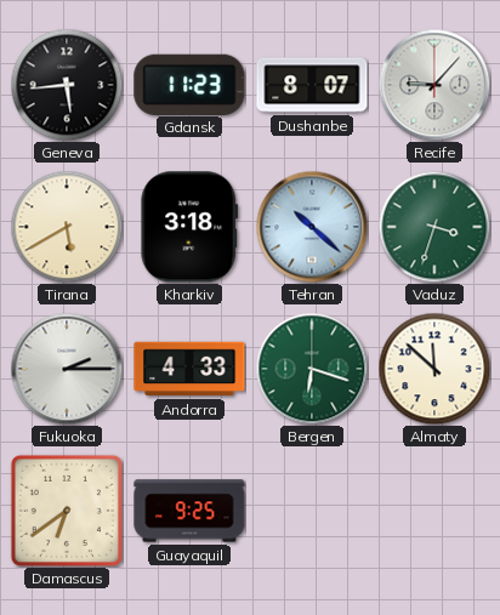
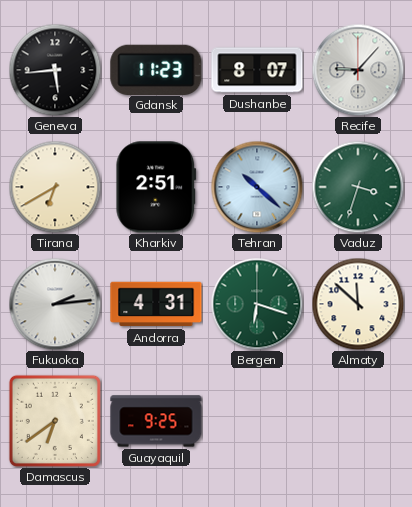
Tirana: 5:40 -> 6:40 (55, 187)
Kharkiv: 3:18 -> 2:51 (156, 187)
Fukuoka: 2:15 -> 2:14 (55, 304)
Andorra: 4:33 -> 4:31 (156, 304)
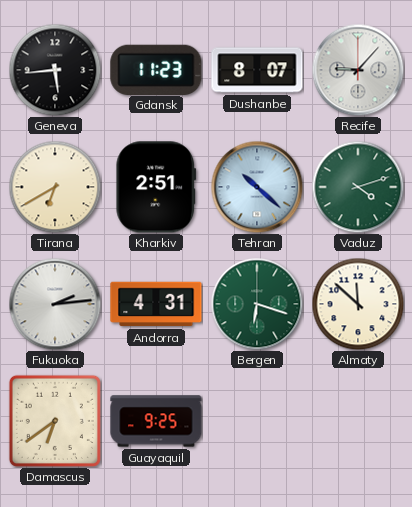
Vaduz: 3:33 -> 4:12 (358, 187)
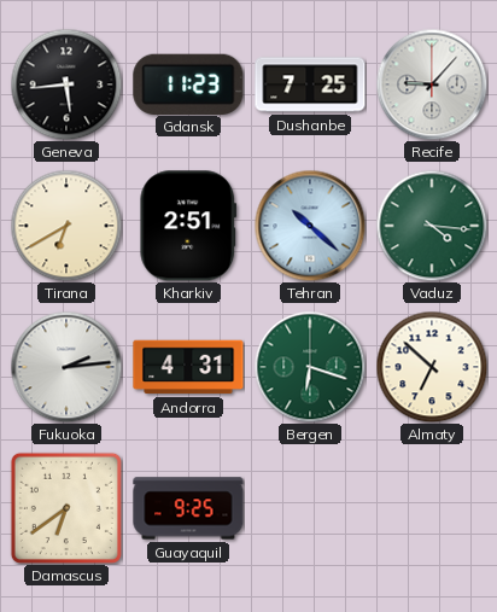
Dushanbe: 8:07 -> 7:25 (310, 84)
Vaduz: 4:12 -> 4:16 (432, 226)
Almaty: 11:52 -> 6:52 (432, 367)
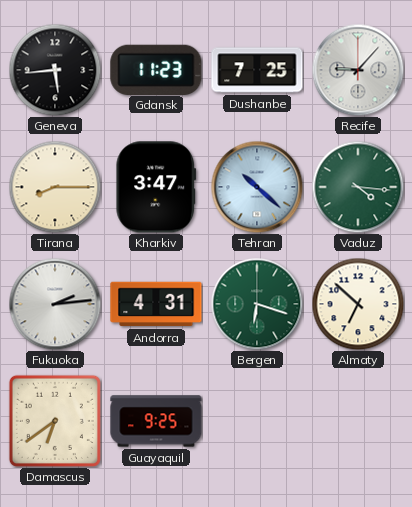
Tirana: 6:40 -> 8:15 (55, 187)
Kharkiv: 2:51 -> 3:47 (156, 187)
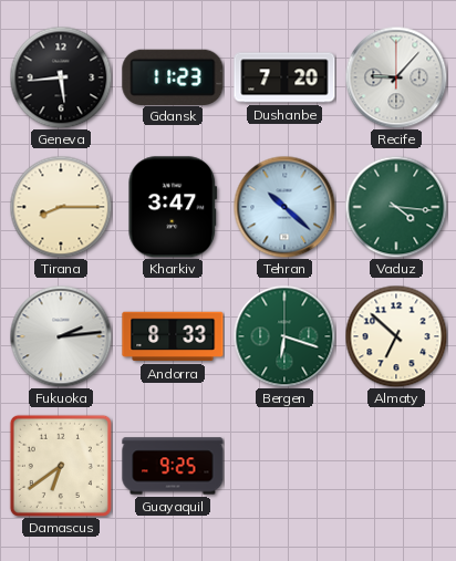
Dushanbe: 7:25 -> 7:20 (284, 77)
Andorra: 4:31 -> 8:33 (173, 336)
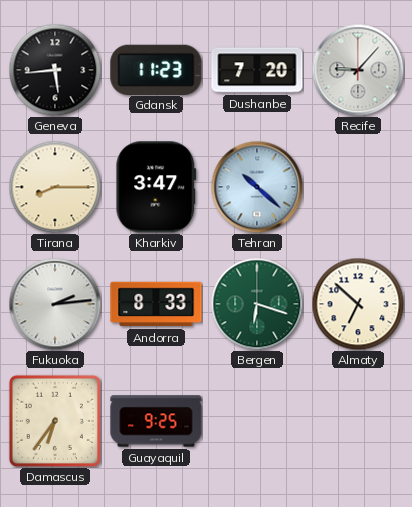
Vaduz: 4:16 -> none (396, 207)
Damascus: 6:39 -> 6:36 (55, 421)
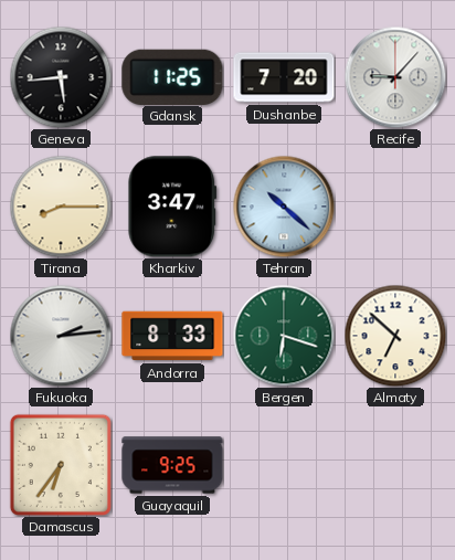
Gdansk: 11:23 -> 11:25 (172, 76)
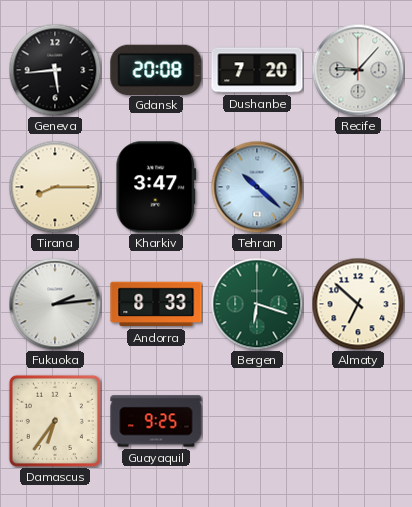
Gdansk: 11:25 -> 20:08 (156, 69)
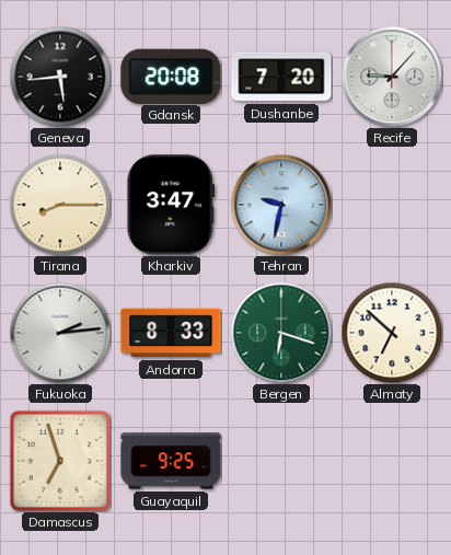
Tehran: 10:22 -> 9:32 (281, 205)
Damascus: 6:36 -> 6:57 (60, 461)
